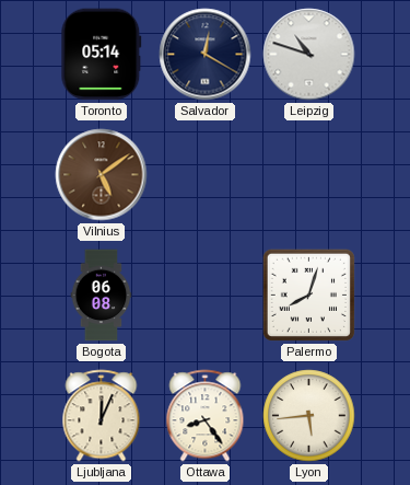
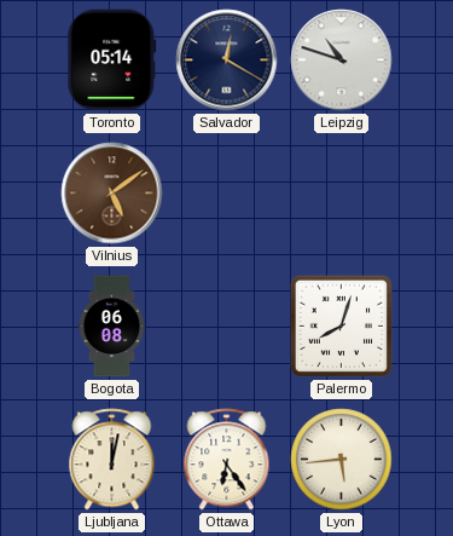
Ljubljana: 12:04 -> 12:02 (112, 460)
Ottawa: 8:24 -> 6:24 (227, 460)
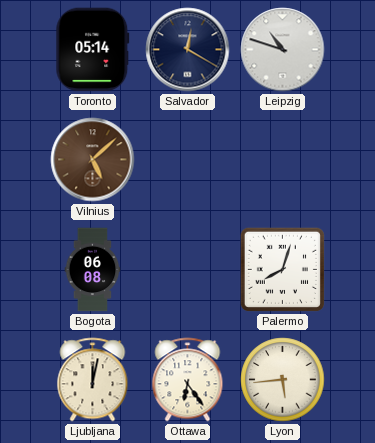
Vilnius: 5:09 -> 5:08 (93, 160)
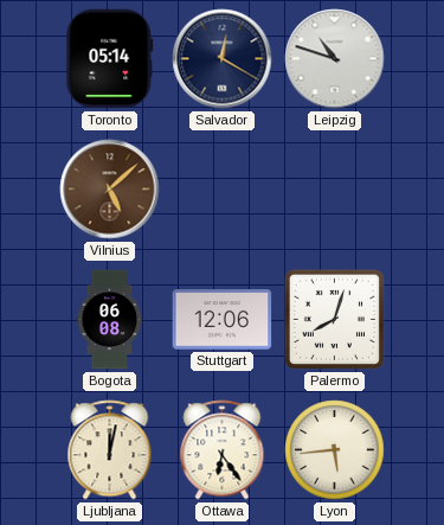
Stuttgart: none -> 12:06 (223, 320)
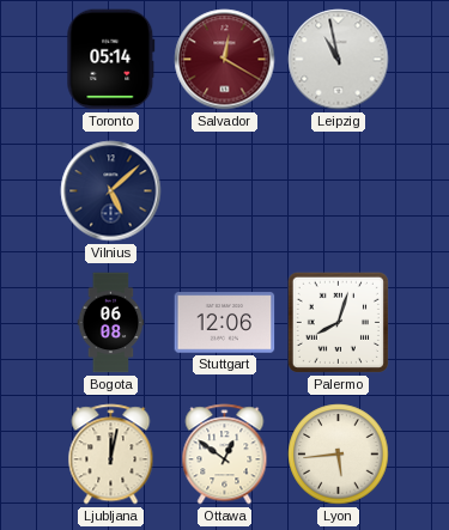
Salvador dial: navy -> burgundy (225, 60)
Leipzig: 10:48 -> 10:58 (339, 60)
Vilnius dial: brown -> navy (111, 191)
Ottawa: 6:24 -> 12:51 (225, 455)
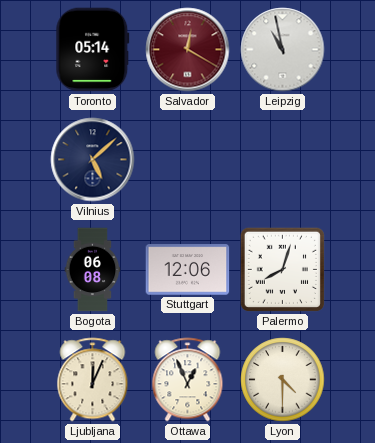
Ljubljana: 12:02 -> 12:04 (93, 380)
Ottawa: 12:51 -> 12:56 (188, 380)
Lyon: 5:44 -> 4:30 (283, 380)
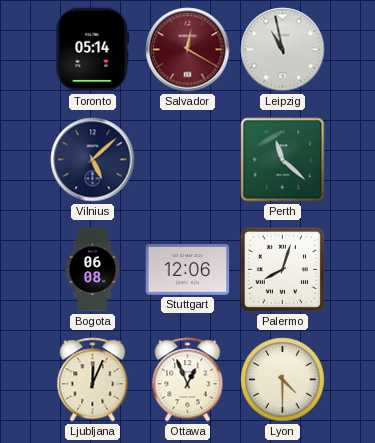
Perth: none -> 11:22 (283, 160)
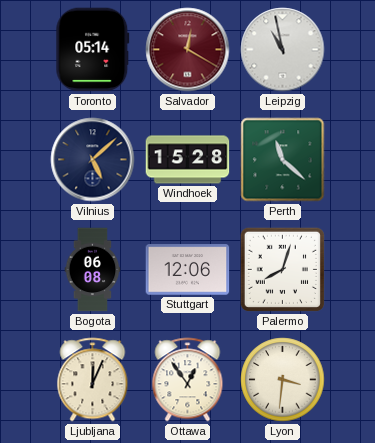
Windhoek: none -> 15:28 (188, 160)
Ottawa: 12:56 -> 12:54 (188, 380)
Lyon: 4:30 -> 3:31 (283, 380)
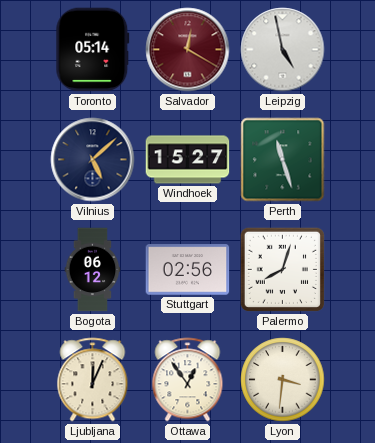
Leipzig: 10:58 -> 4:58 (283, 50)
Windhoek: 15:28 -> 15:27 (188, 160)
Perth: 11:22 -> 11:27 (283, 160)
Bogota: 06:08 -> 06:12 (93, 270)
Stuttgart: 12:06 -> 02:56 (188, 270)
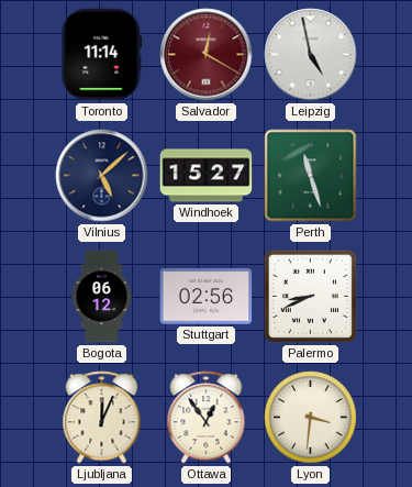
Toronto: 05:14 -> 11:14 (102, 55)
Palermo: 8:03 -> 8:41 (310, 296)
